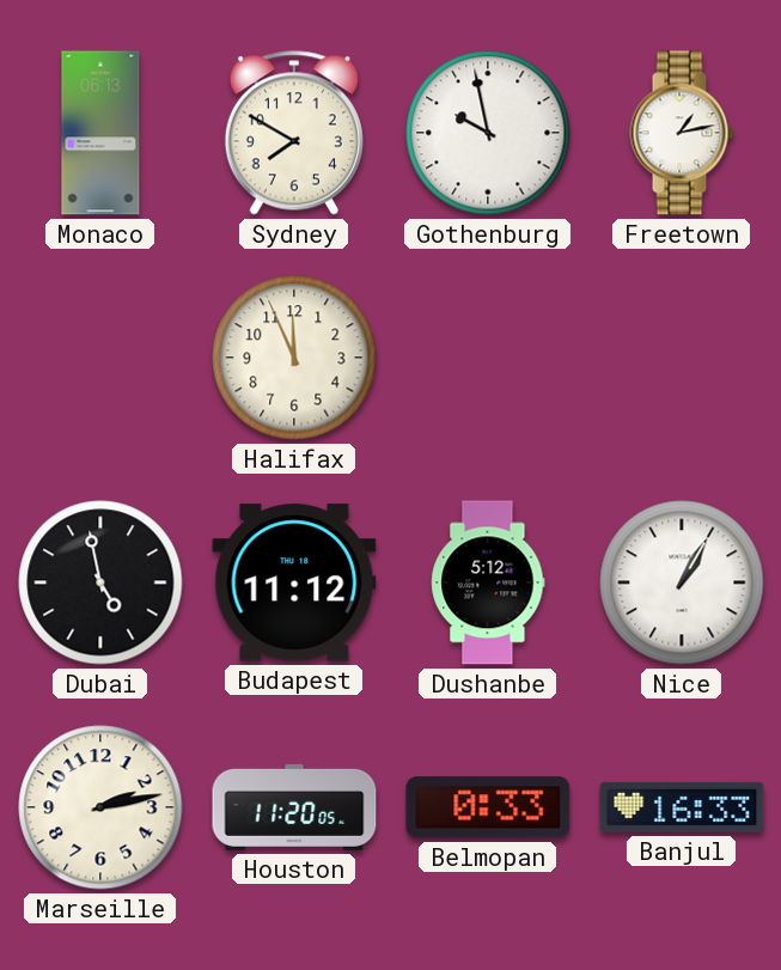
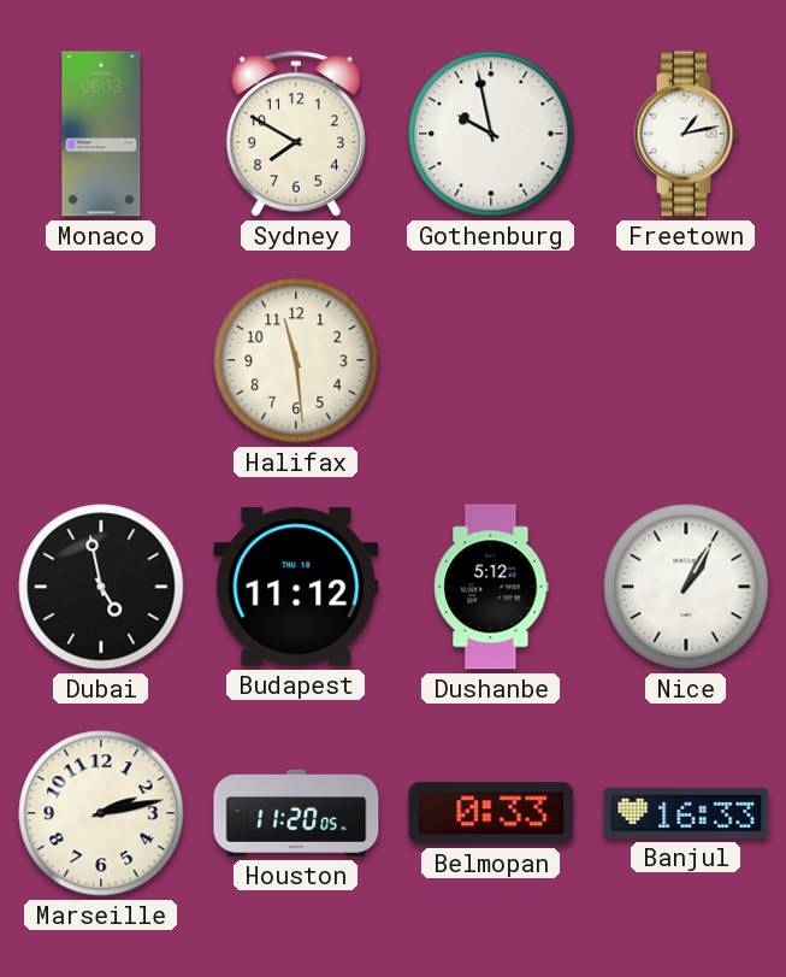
Halifax: 11:56 -> 11:29 (296, 360)
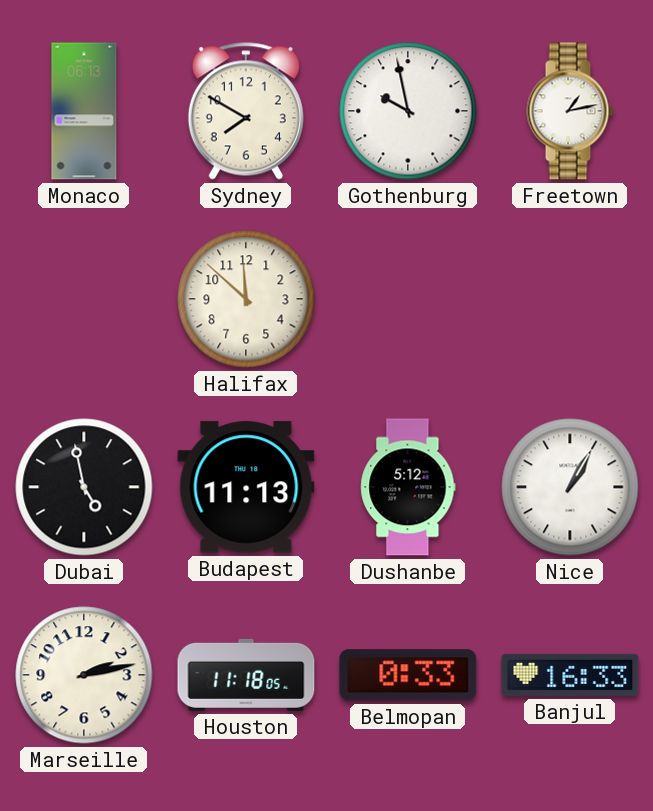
Halifax: 11:29 -> 11:52 (246, 299)
Budapest: 11:12 -> 11:13 (246, 487)
Houston: 11:20 -> 11:18 (246, 675)
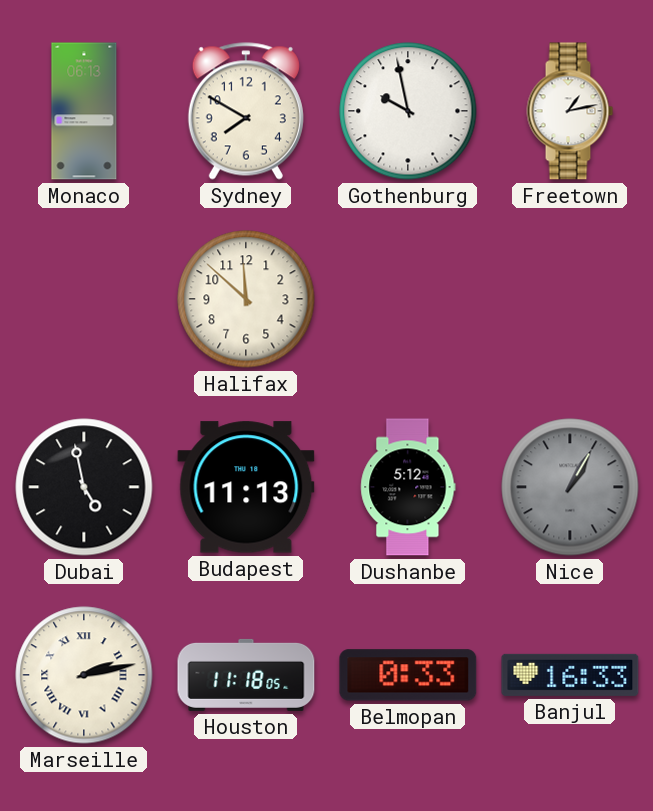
Nice dial: white -> grey (570, 487)
Marseille numerals: Arabic -> Roman (84, 675)
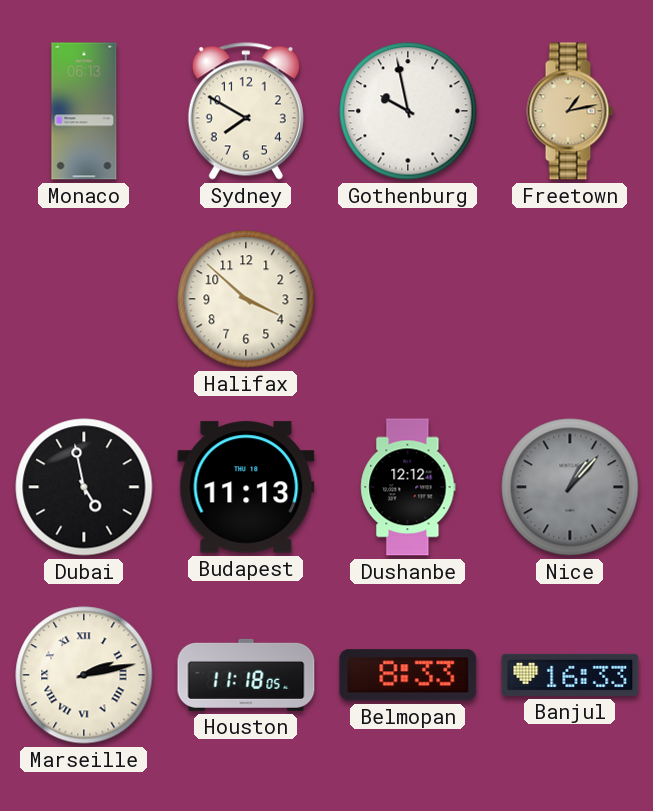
Freetown dial: white -> champagne (570, 111)
Halifax: 11:52 -> 3:52 (246, 299)
Dushanbe: 5:12 -> 12:12 (408, 487)
Nice: 1:05 -> 1:07 (570, 487)
Belmopan: 0:33 -> 8:33 (408, 675)
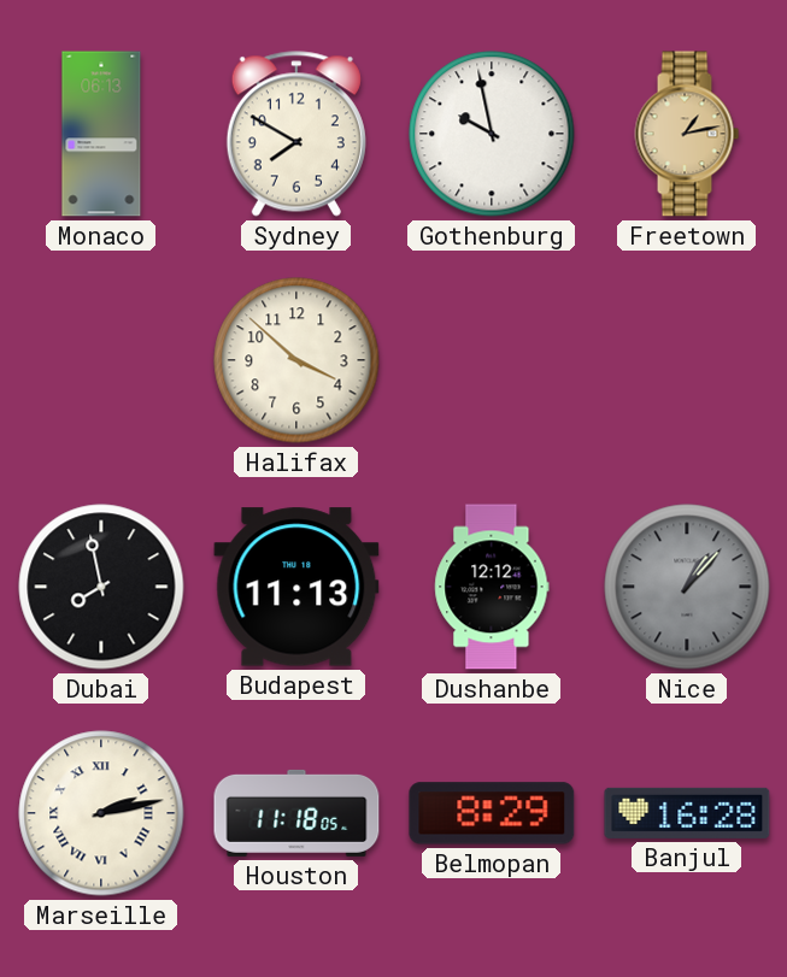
Dubai: 4:58 -> 7:58 (101, 587)
Belmopan: 8:33 -> 8:29 (492, 813)
Banjul: 16:33 -> 16:28 (687, 813)
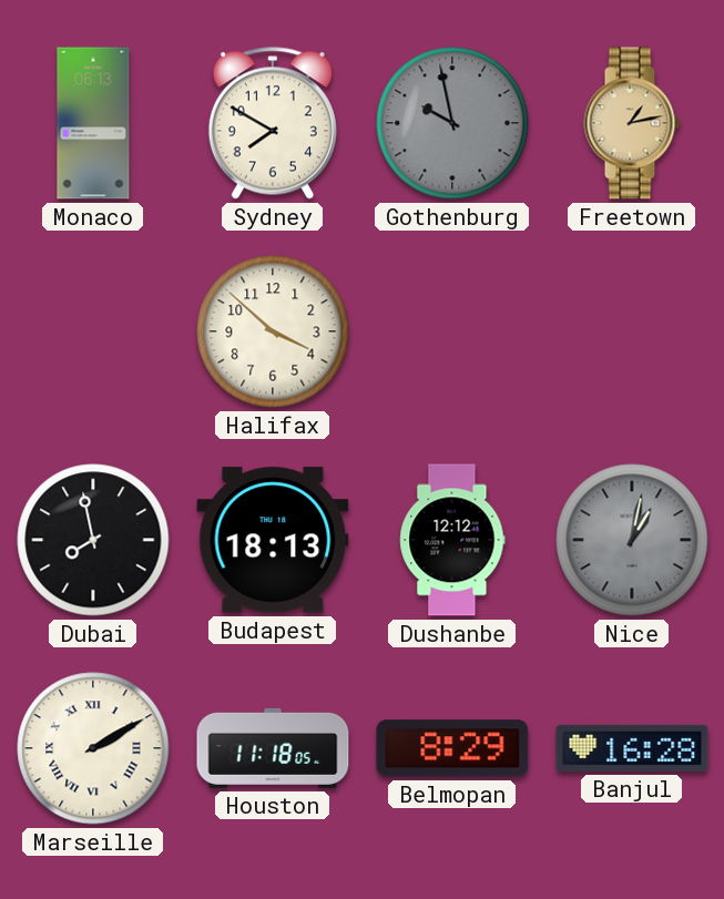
Gothenburg dial: white -> grey (452, 123)
Budapest: 11:13 -> 18:13 (273, 540)
Nice: 1:07 -> 1:02 (632, 540)
Marseille: 2:13 -> 2:10 (93, 748)
